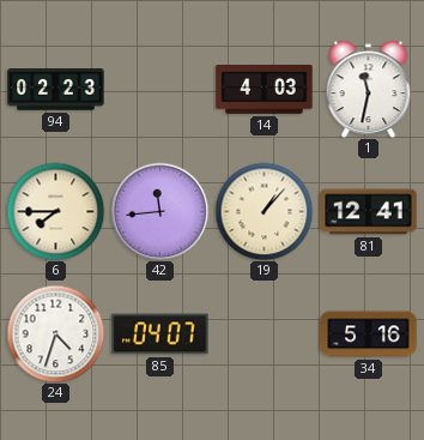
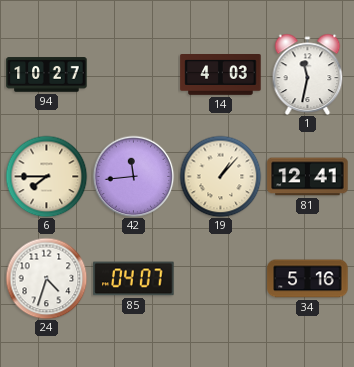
94: 02:23 -> 10:27 (47, 75)
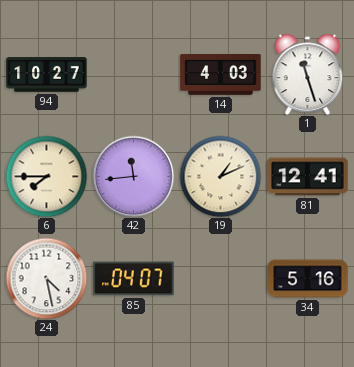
1: 11:32 -> 11:27 (308, 74)
19: 1:07 -> 1:11 (220, 176)
24: 4:33 -> 4:28 (46, 278)
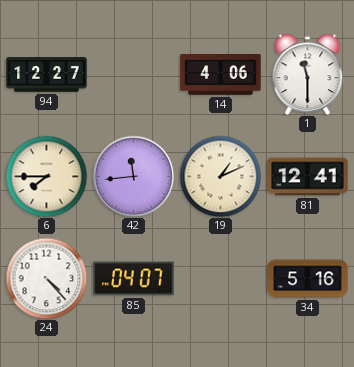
94: 10:27 -> 12:27 (47, 75)
14: 4:03 -> 4:06 (221, 75)
1: 11:27 -> 11:30 (308, 74)
24: 4:28 -> 4:23 (46, 278)
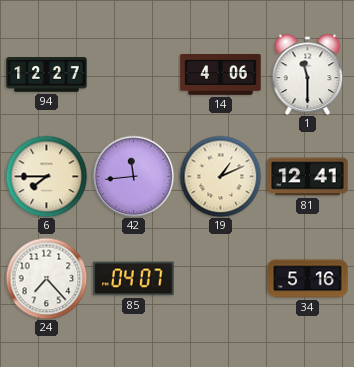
24: 4:23 -> 7:23 (46, 278)
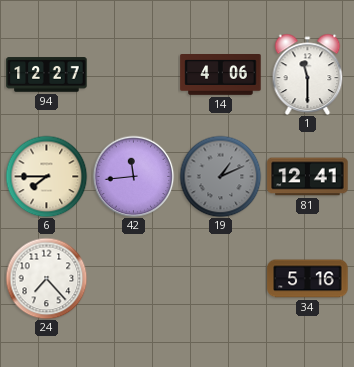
19 dial: cream -> grey (220, 176)
85: 04:07 -> none (134, 279)
